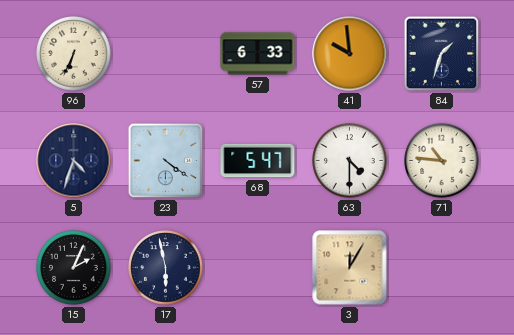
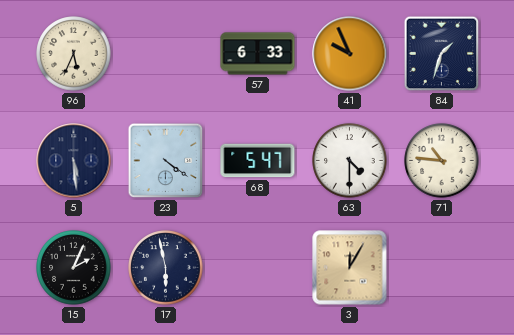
96: 6:34 -> 5:34 (74, 54)
41: 9:59 -> 9:56 (350, 54)
5: 4:33 -> 5:29 (74, 161)
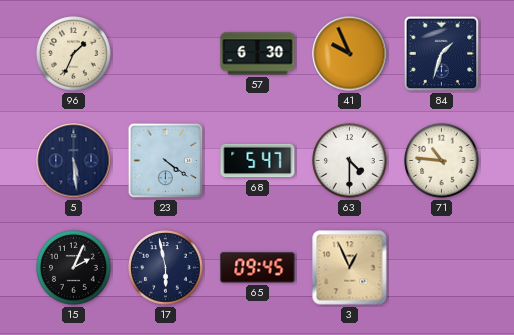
96: 5:34 -> 1:34 (74, 54)
57: 6:33 -> 6:30 (258, 54)
65: none -> 09:45 (258, 268)
3: 12:05 -> 12:56 (350, 268)
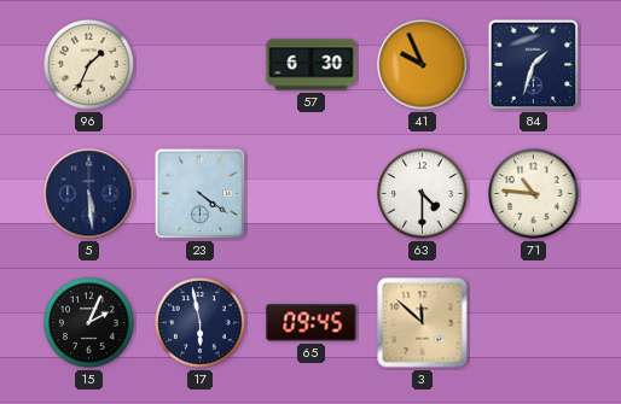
68: 5:47 -> none (258, 161)
3: 12:56 -> 11:52 (423, 323)
